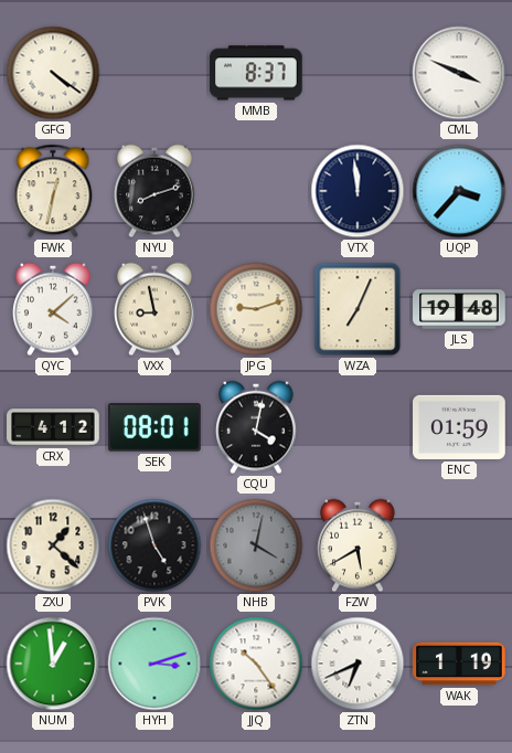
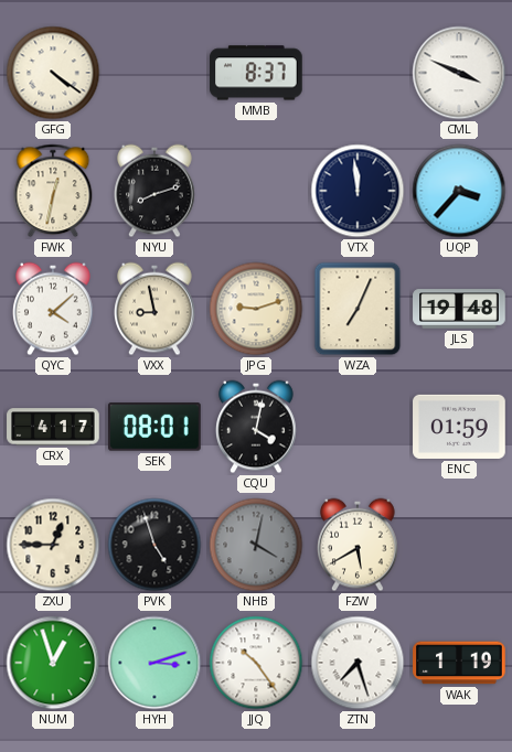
CRX: 4:12 -> 4:17 (53, 427)
ZXU: 1:22 -> 12:45 (53, 545)
NUM: 12:59 -> 12:57 (53, 663)
ZTN: 6:41 -> 7:27 (358, 663)
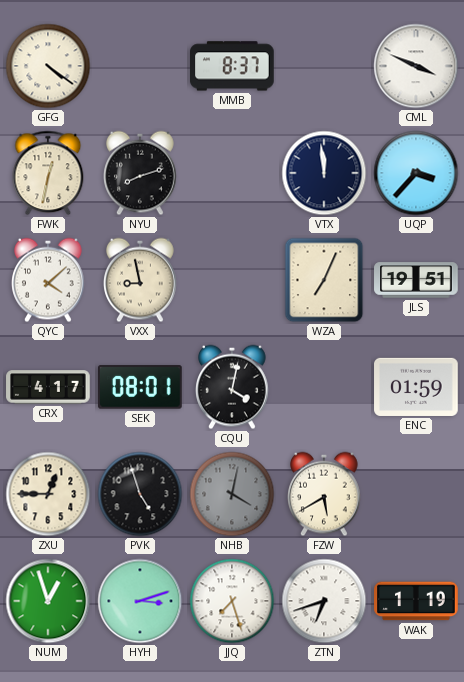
JPG: 9:12 -> none (256, 309)
JLS: 19:48 -> 19:51 (416, 280)
JJQ: 10:24 -> 7:27 (232, 601)
ZTN: 7:27 -> 6:42 (324, 601)
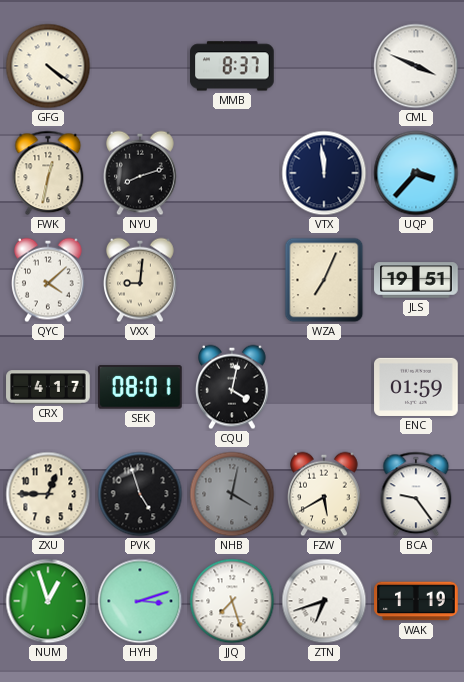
VXX: 8:58 -> 9:01 (141, 280)
BCA: none -> 9:24 (416, 494)
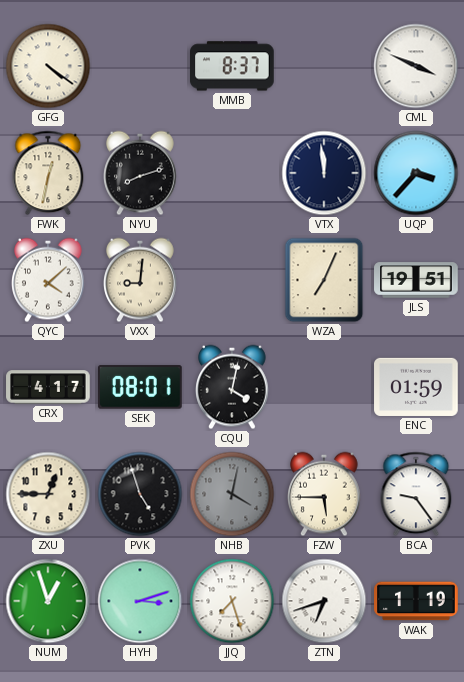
FZW: 5:40 -> 5:45 (325, 494)
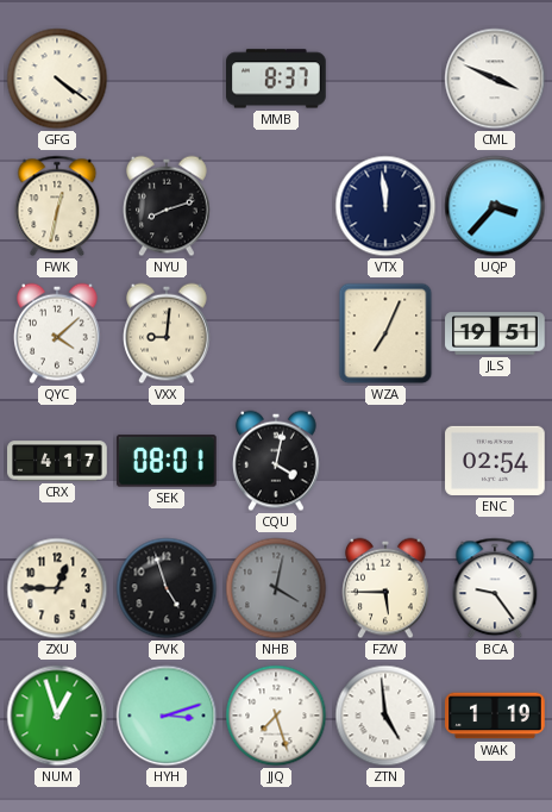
ENC: 01:59 -> 02:54 (495, 461)
ZTN: 6:42 -> 4:59 (385, 716)
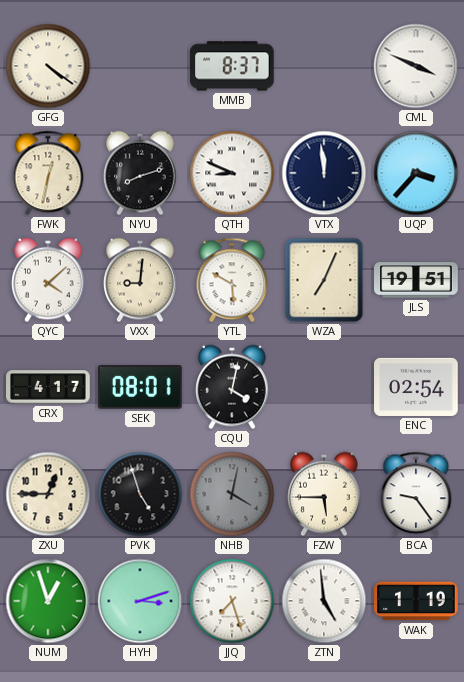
QTH: none -> 8:49 (232, 173)
YTL: none -> 5:50 (232, 280)
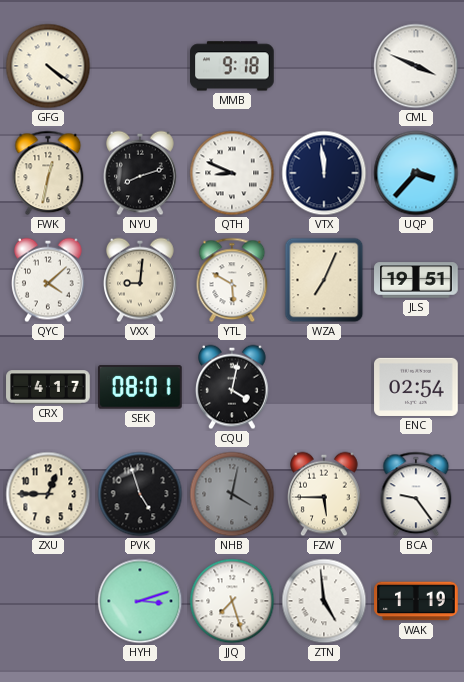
MMB: 8:37 -> 9:18 (233, 66)
NUM: 12:57 -> none (48, 601)
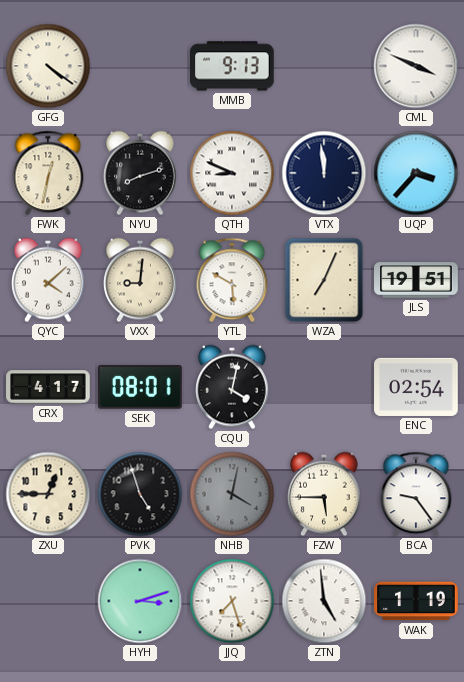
MMB: 9:18 -> 9:13 (233, 66)
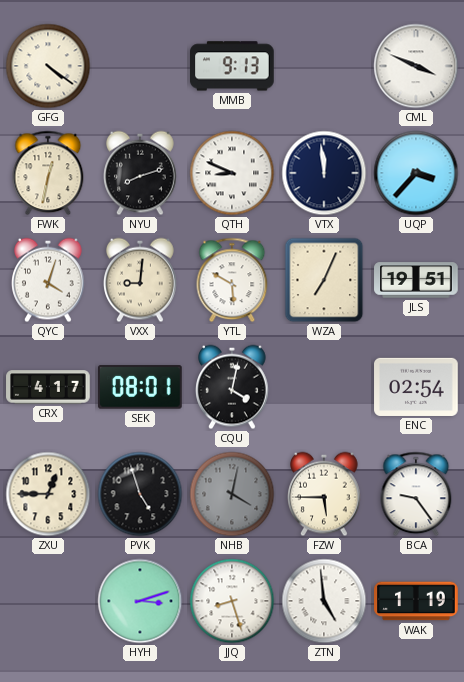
QYC: 4:08 -> 4:03 (49, 280)
JJQ: 7:27 -> 8:27 (232, 601)
